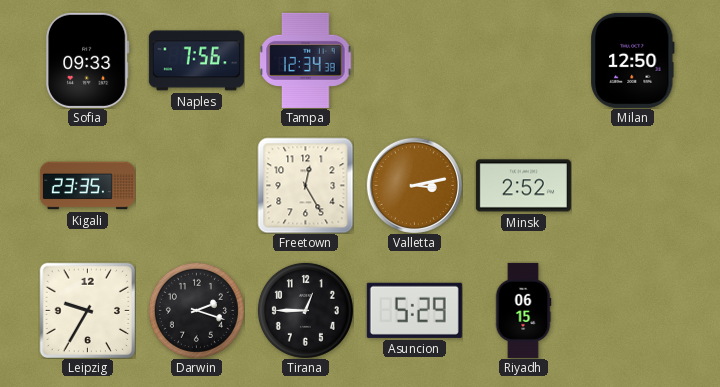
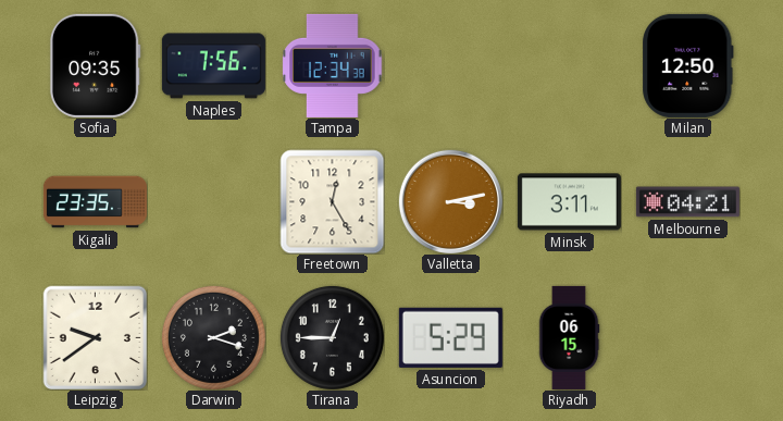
Sofia: 09:33 -> 09:35 (95, 65)
Minsk: 2:52 -> 3:11 (569, 202)
Melbourne: none -> 04:21 (687, 202)
Leipzig: 9:35 -> 9:39 (95, 337)
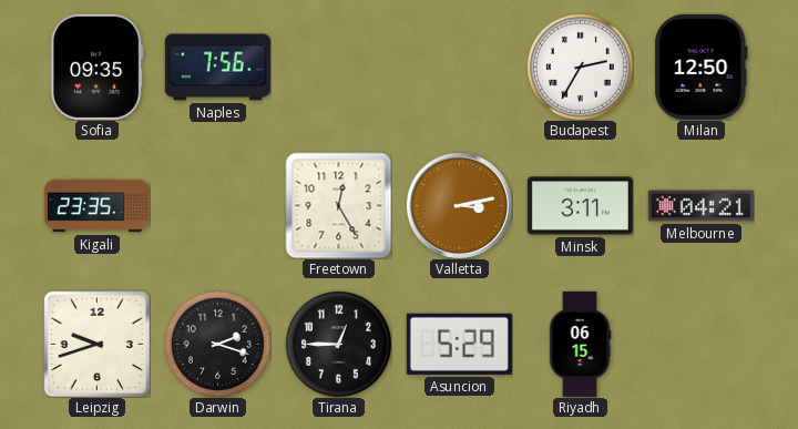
Tampa: 12:34 -> none (333, 65)
Budapest: none -> 2:35 (580, 67)
Leipzig: 9:39 -> 9:42 (96, 344)
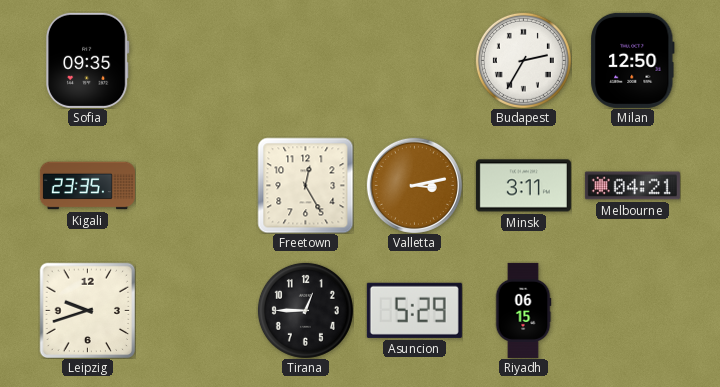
Naples: 7:56 -> none (217, 68)
Darwin: 2:18 -> none (217, 344)
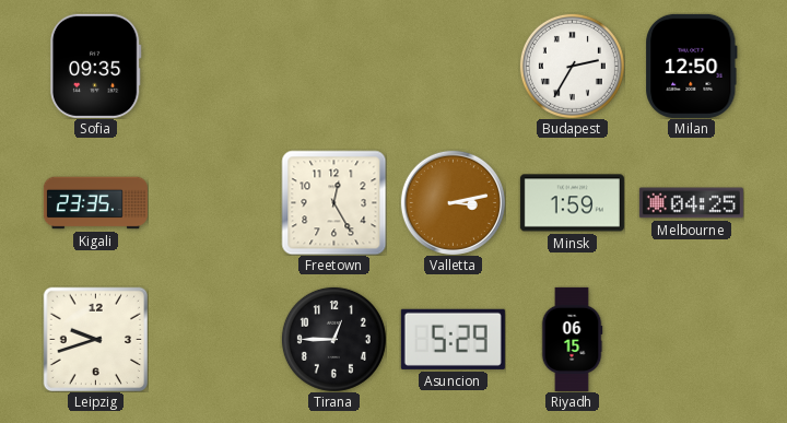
Minsk: 3:11 -> 1:59 (572, 203)
Melbourne: 04:21 -> 04:25 (691, 203)
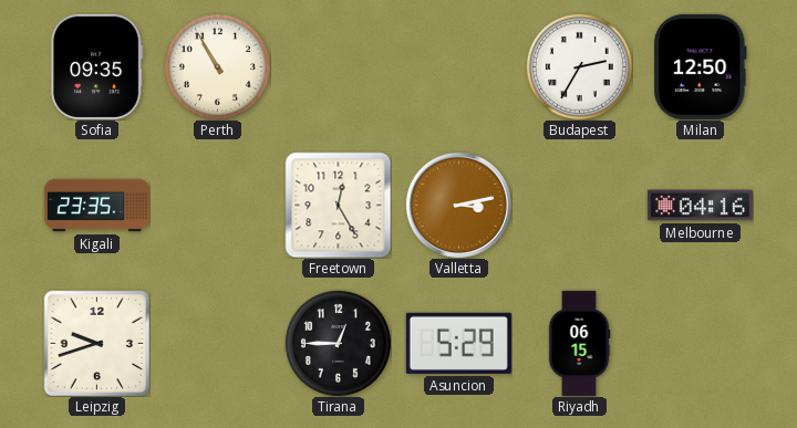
Perth: none -> 10:55 (217, 66)
Minsk: 1:59 -> none (572, 203)
Melbourne: 04:25 -> 04:16 (700, 206)
